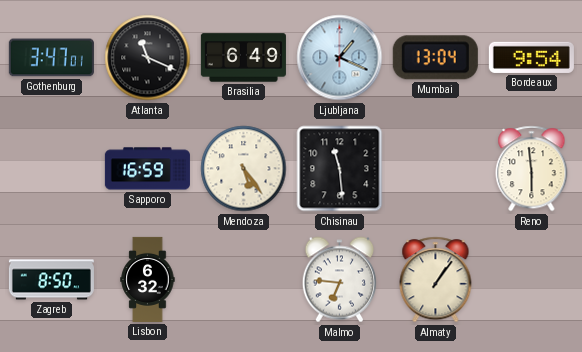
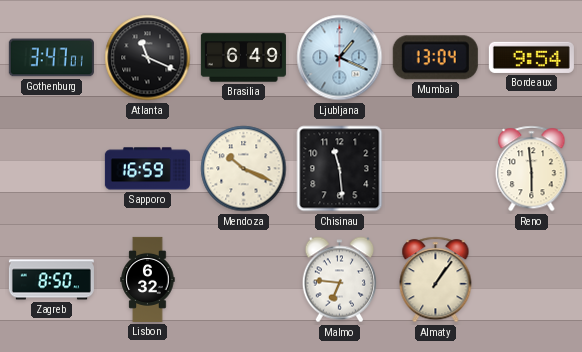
Mendoza: 5:24 -> 10:19 (244, 169)
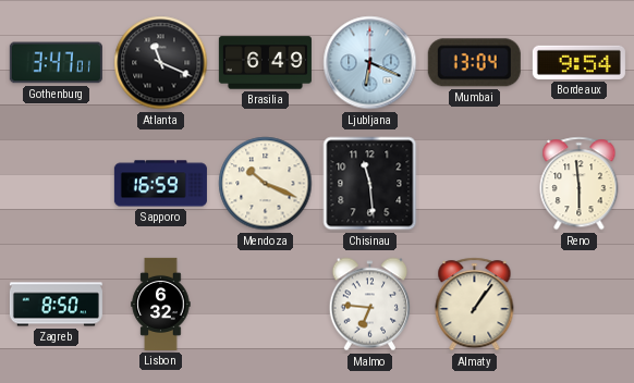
Ljubljana: 1:19 -> 6:19 (370, 63)
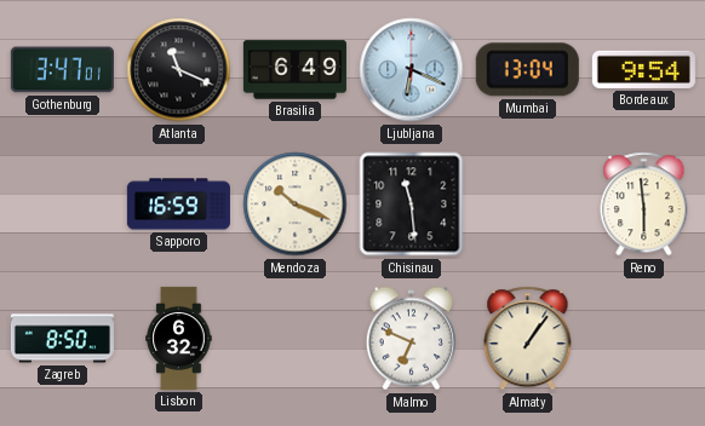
Malmo: 6:46 -> 6:49 (412, 339)
